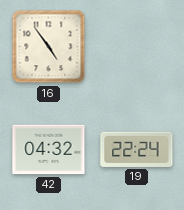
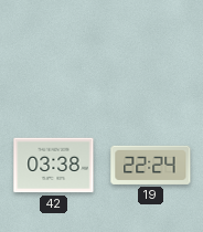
16: 4:54 -> none (49, 47)
42: 04:32 -> 03:38 (54, 166)
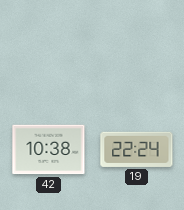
42: 03:38 -> 10:38 (49, 150)
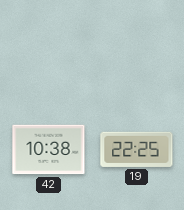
19: 22:24 -> 22:25 (137, 149)
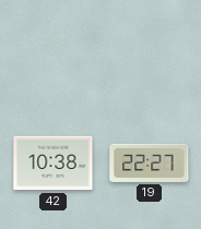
19: 22:25 -> 22:27 (150, 162)
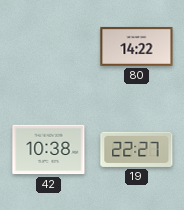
80: none -> 14:22 (137, 47)
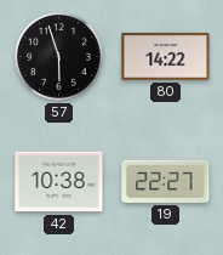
57: none -> 5:57 (59, 57)
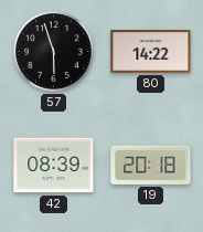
42: 10:38 -> 08:39 (54, 166)
19: 22:27 -> 20:18 (151, 165)
